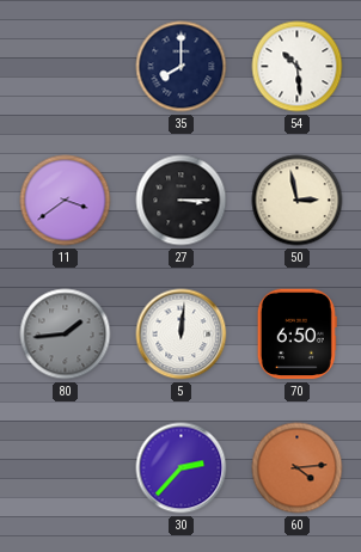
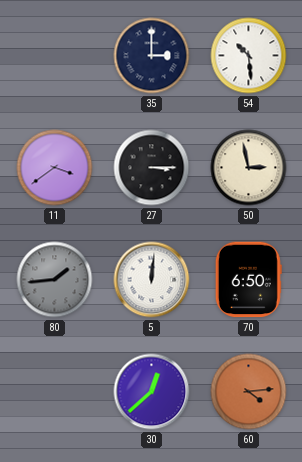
35: 8:00 -> 3:00 (152, 56)
30: 2:37 -> 12:38 (152, 392)
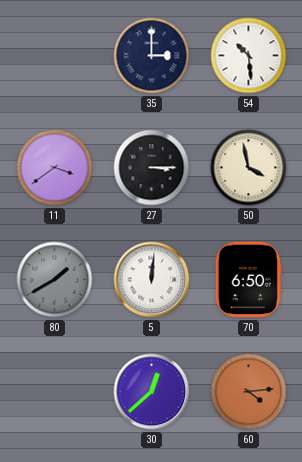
50: 2:58 -> 3:58 (249, 168)
80: 1:44 -> 1:40 (55, 280)
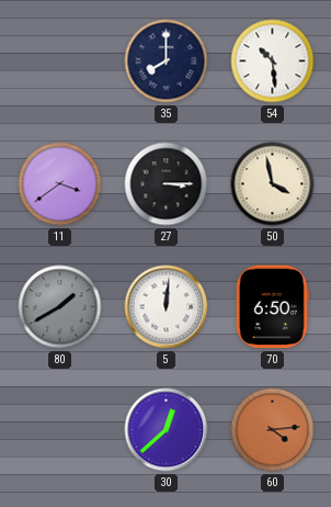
35: 3:00 -> 8:00 (167, 61)
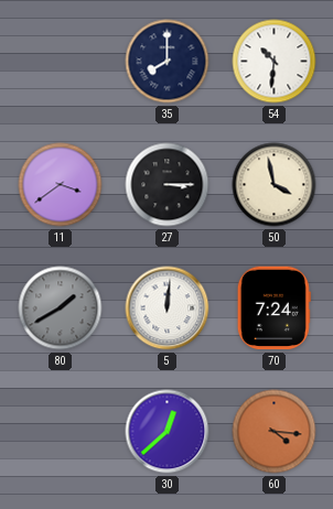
54: 10:29 -> 10:31 (275, 62)
70: 6:50 -> 7:24 (273, 308)
60: 4:14 -> 4:16 (275, 432)
